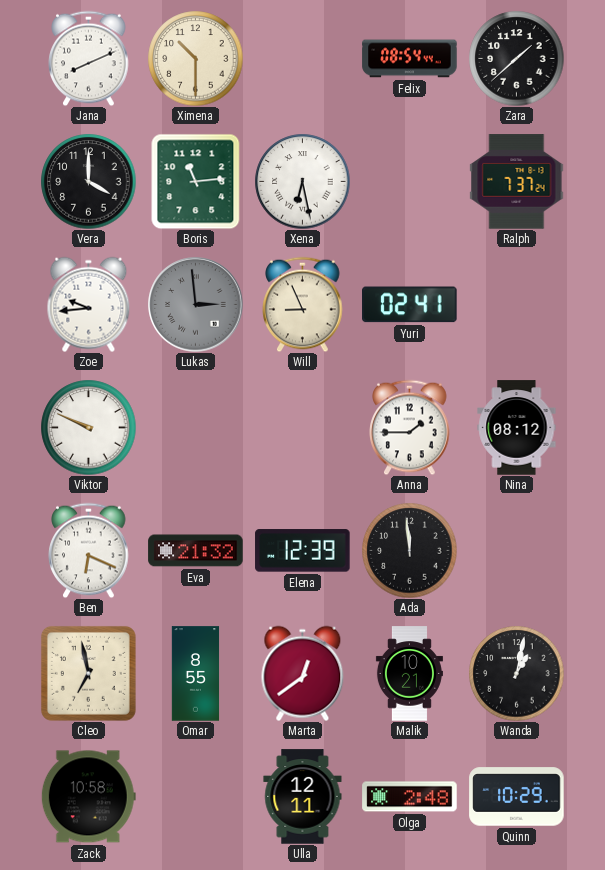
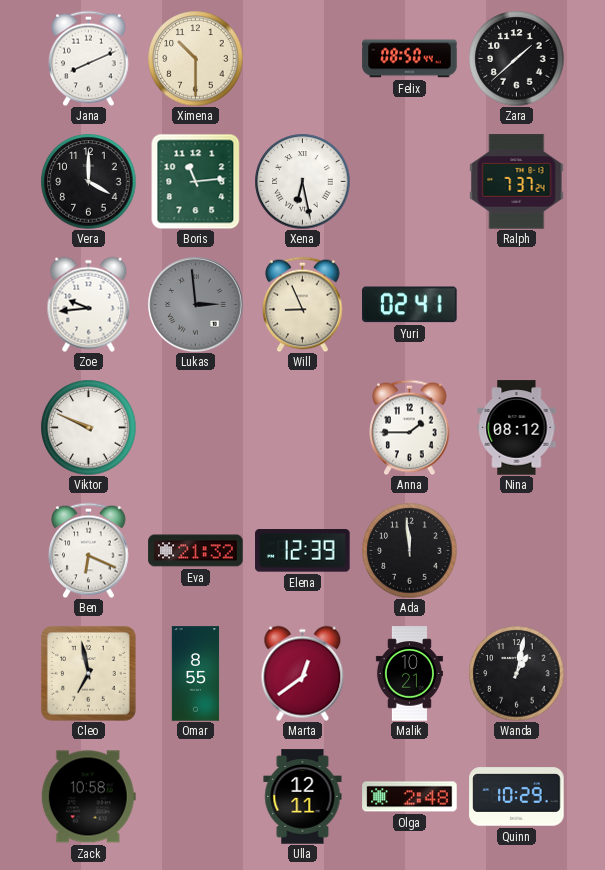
Felix: 08:54 -> 08:50 (410, 59)
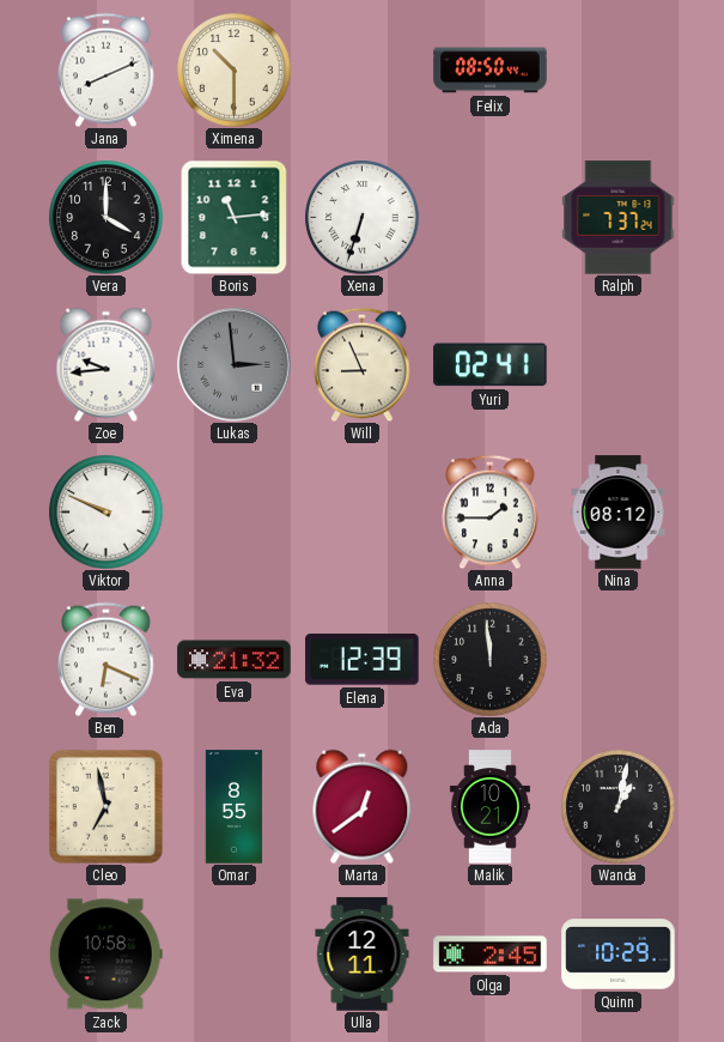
Zara: 1:38 -> none (516, 58)
Xena: 6:28 -> 6:33 (361, 217)
Olga: 2:48 -> 2:45 (491, 955)
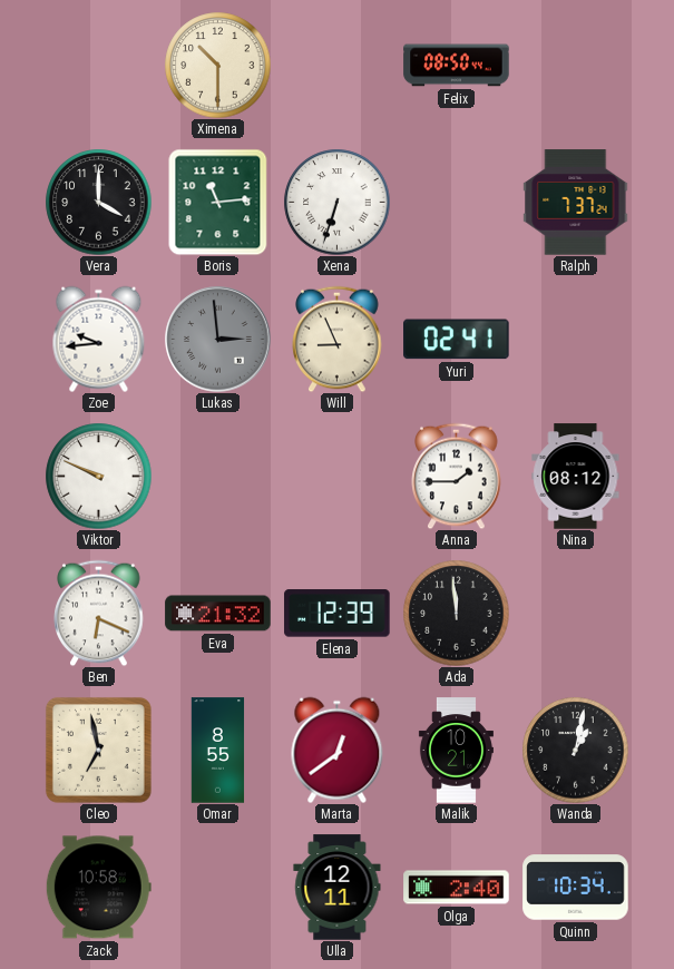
Jana: 8:11 -> none (107, 69)
Olga: 2:45 -> 2:40 (457, 888)
Quinn: 10:29 -> 10:34 (576, 888)
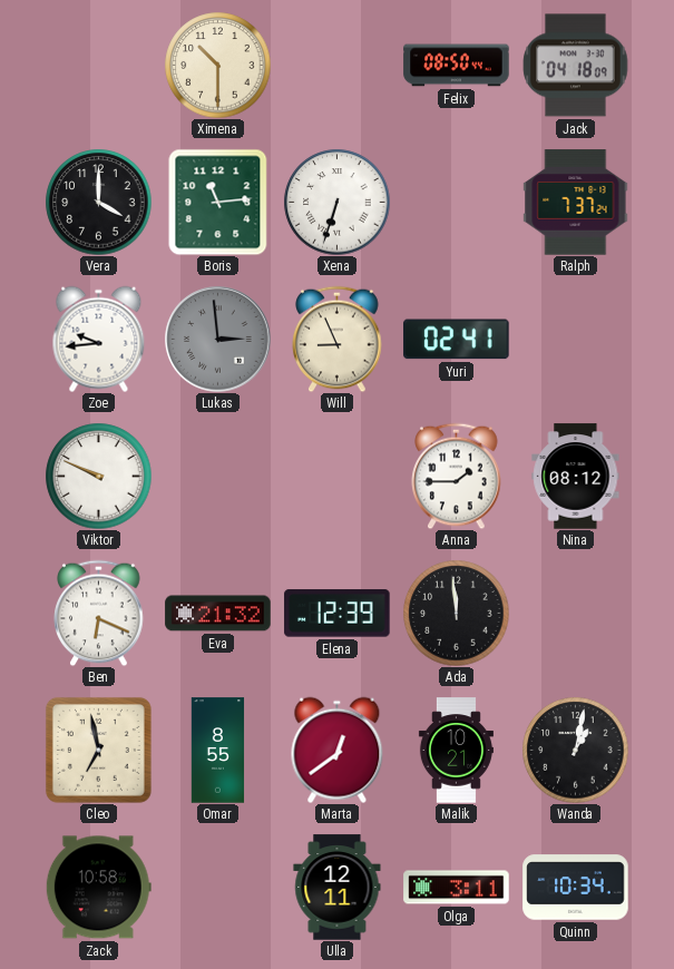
Jack: none -> 04:18 (576, 66)
Olga: 2:40 -> 3:11 (457, 888)
